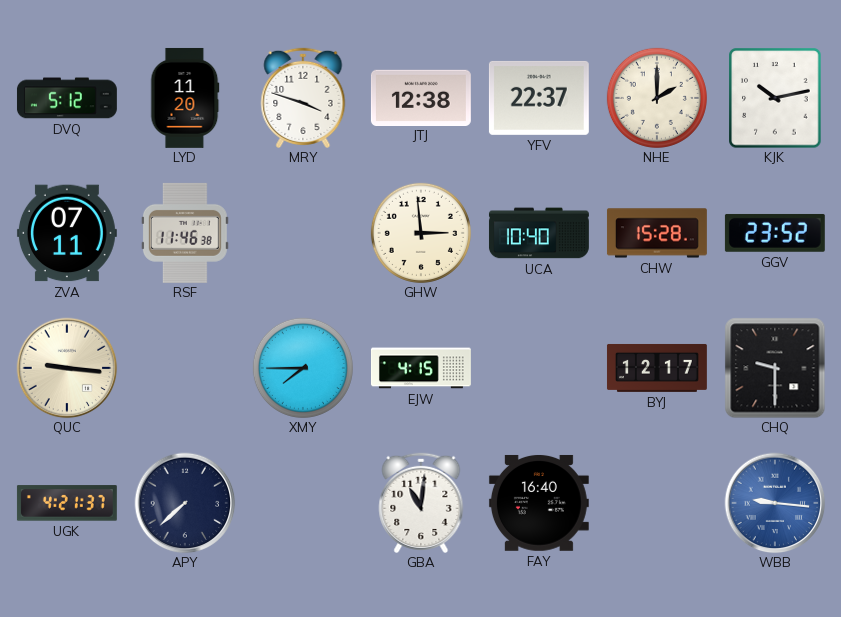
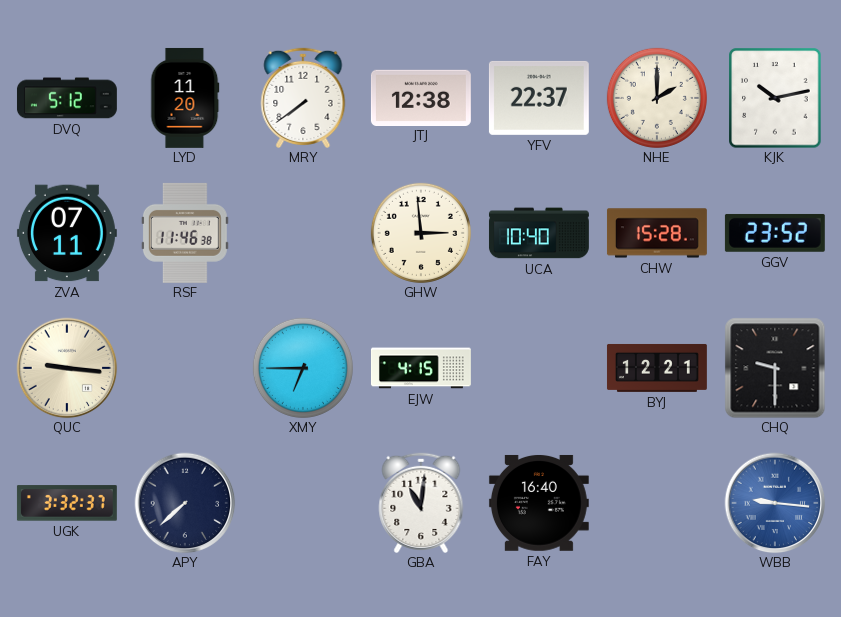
MRY: 3:48 -> 7:39 (303, 98)
XMY: 7:45 -> 6:45 (303, 368)
BYJ: 12:17 -> 12:21 (657, 368)
UGK: 4:21 -> 3:32 (67, 503)
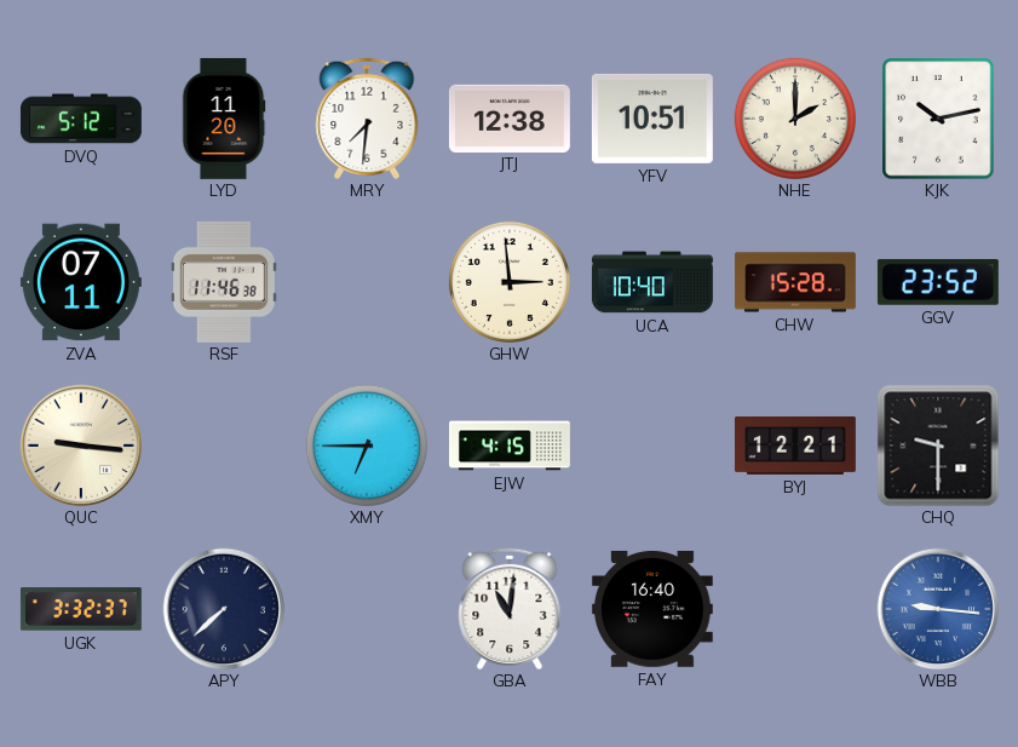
MRY: 7:39 -> 7:31 (367, 119)
YFV: 22:37 -> 10:51 (652, 119)
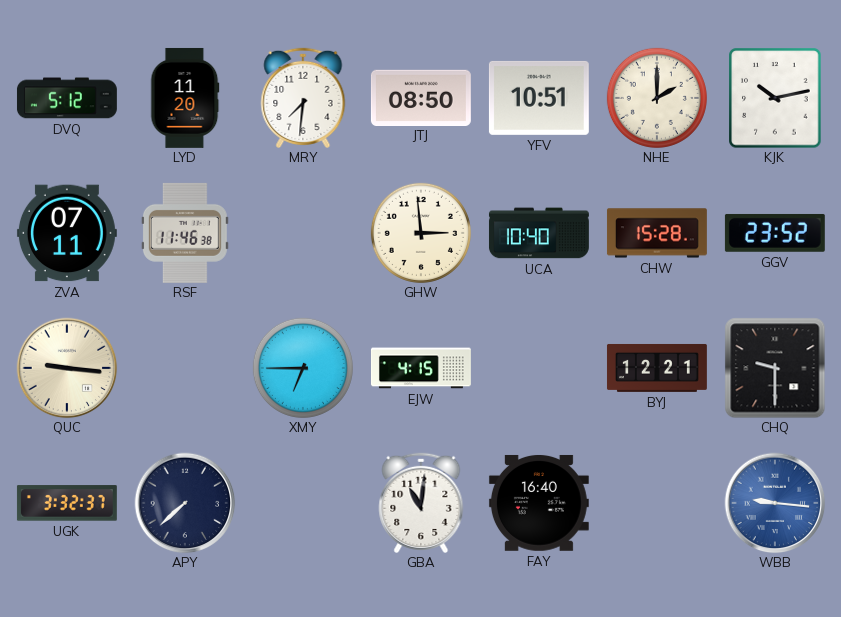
JTJ: 12:38 -> 08:50 (421, 97)
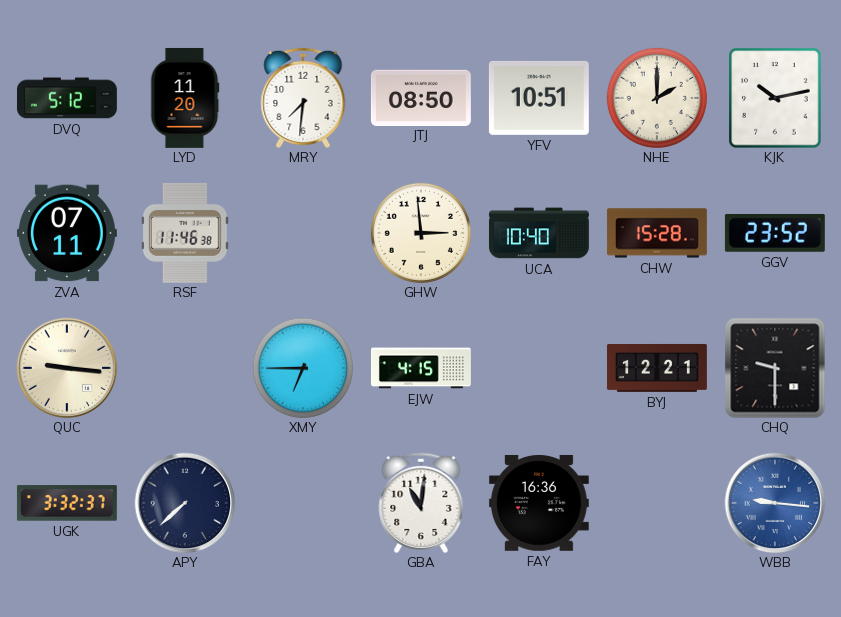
FAY: 16:40 -> 16:36 (539, 503)
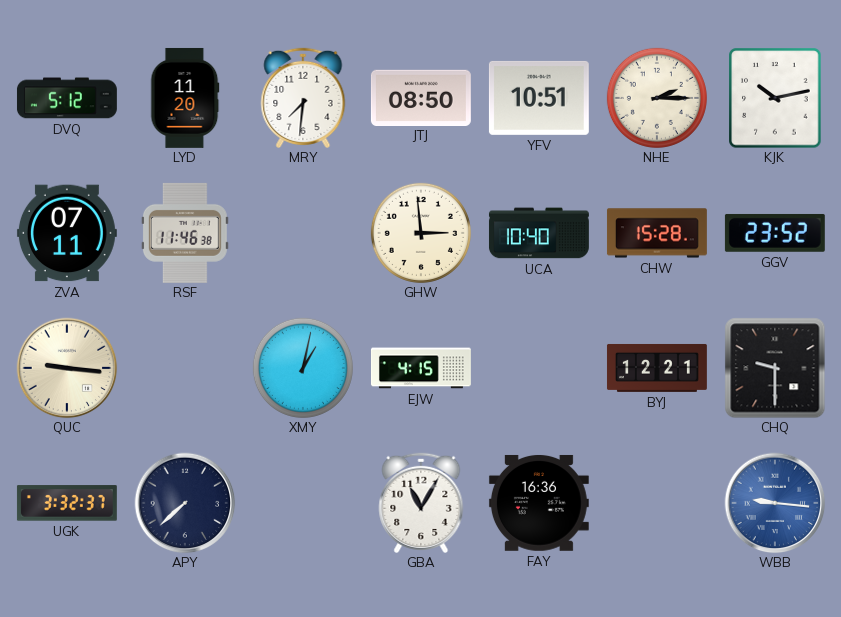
NHE: 2:00 -> 2:15 (657, 98)
XMY: 6:45 -> 1:02 (303, 368)
GBA: 11:01 -> 11:05 (421, 503)
